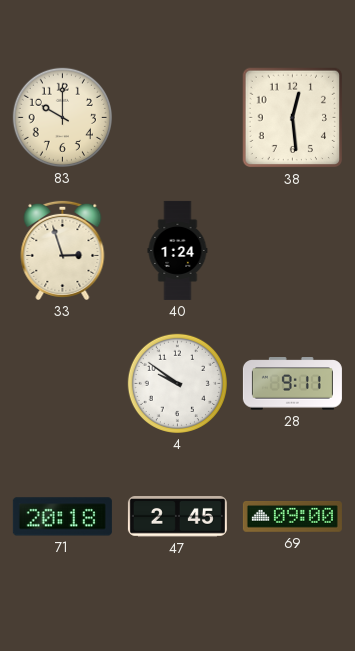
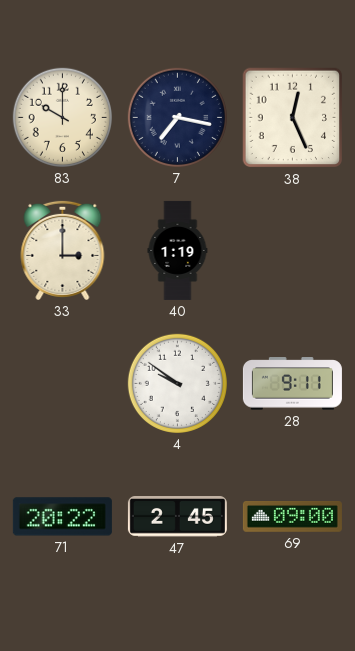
7: none -> 7:17 (177, 117)
38: 12:29 -> 12:26 (293, 118)
33: 2:57 -> 3:00 (63, 250)
40: 1:24 -> 1:19 (178, 250)
71: 20:18 -> 20:22 (62, 517)
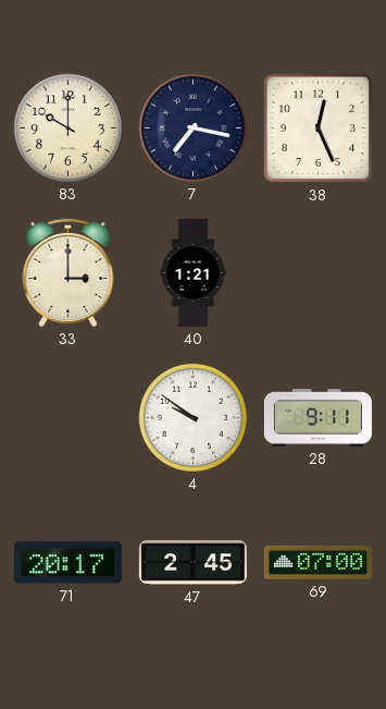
40: 1:19 -> 1:21 (194, 272)
71: 20:22 -> 20:17 (67, 563)
69: 09:00 -> 07:00 (317, 563)
